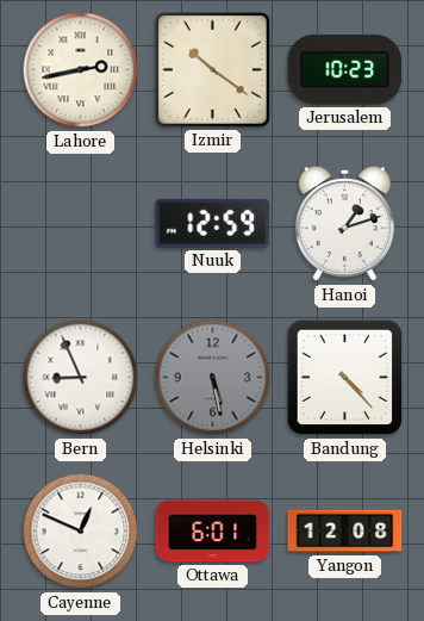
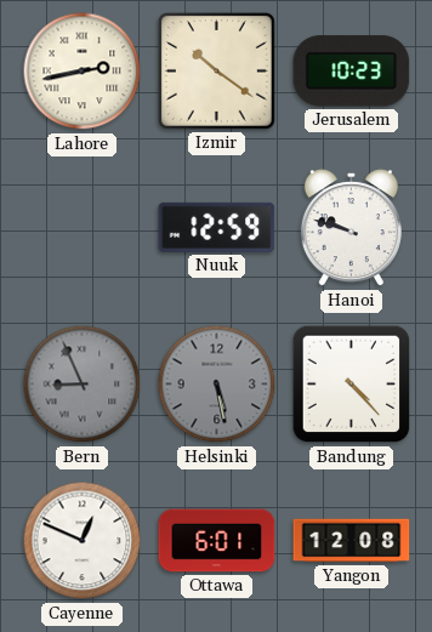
Hanoi: 1:12 -> 9:48 (351, 228)
Bern dial: white -> grey (83, 385)
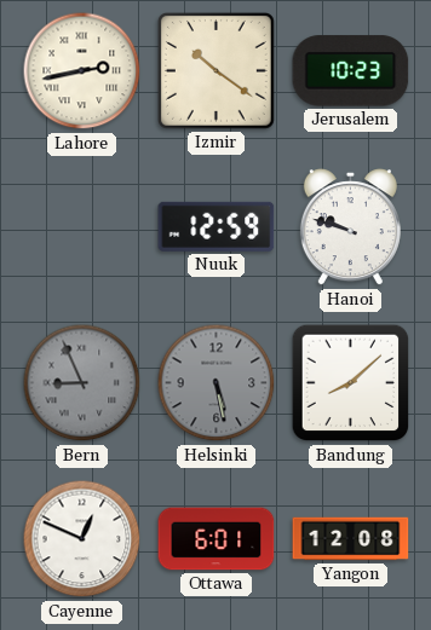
Bandung: 4:23 -> 8:08 (351, 383)
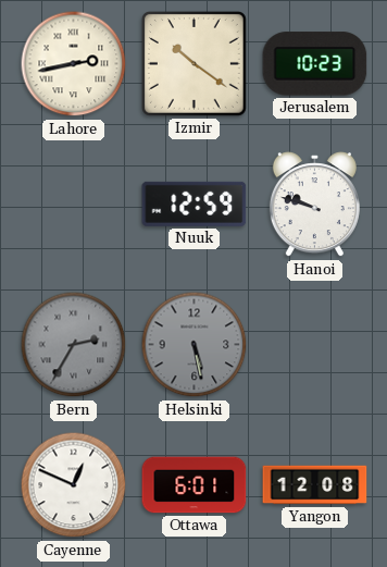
Bern: 8:56 -> 2:35 (74, 345)
Bandung: 8:08 -> none (351, 383)
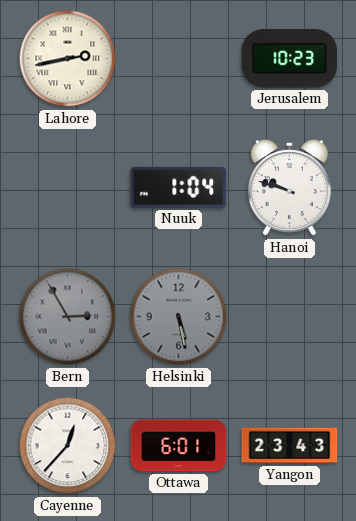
Izmir: 10:21 -> none (193, 63)
Nuuk: 12:59 -> 1:04 (179, 187)
Bern: 2:35 -> 2:55 (68, 317)
Cayenne: 12:49 -> 12:37 (68, 446)
Yangon: 12:08 -> 23:43 (290, 446)
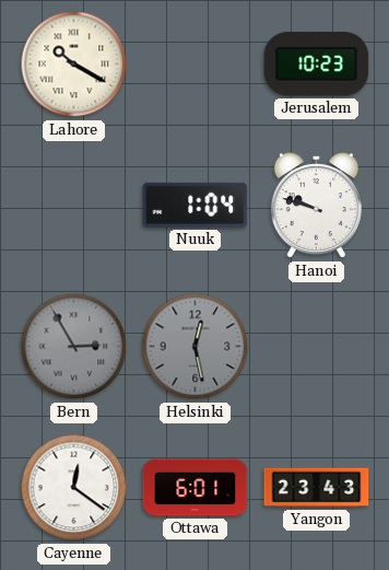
Lahore: 2:43 -> 10:20 (74, 65)
Helsinki: 5:28 -> 12:28 (196, 347)
Cayenne: 12:37 -> 12:21 (74, 488)
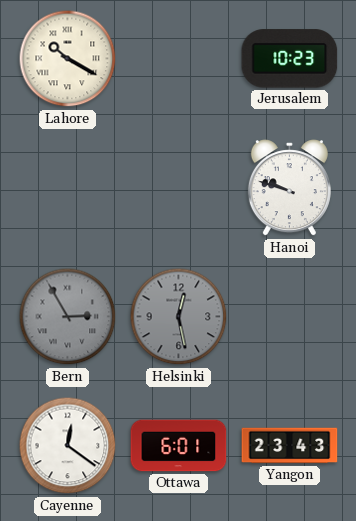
Nuuk: 1:04 -> none (196, 205)
